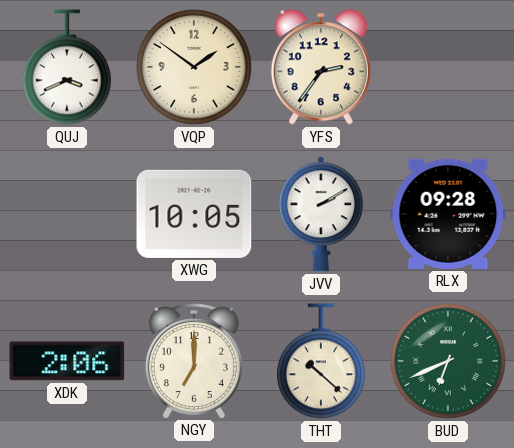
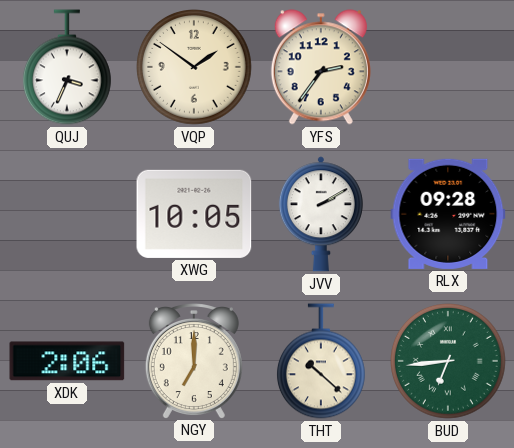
QUJ: 3:41 -> 3:34 (67, 67)
BUD: 6:41 -> 6:44 (449, 362)
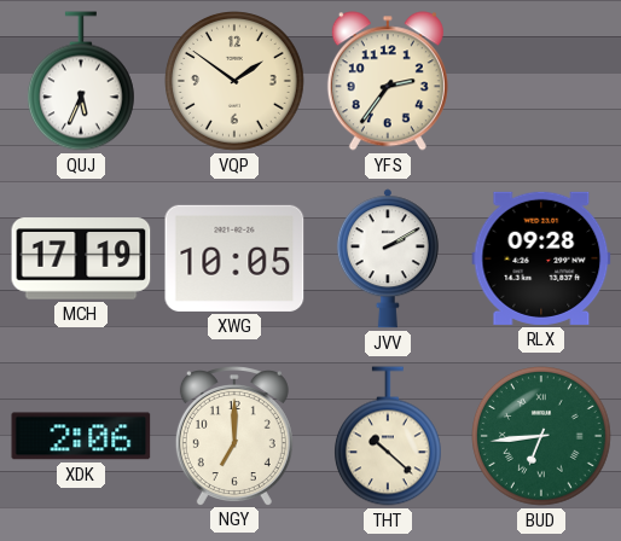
QUJ: 3:34 -> 5:34 (81, 81)
MCH: none -> 17:19 (81, 258)
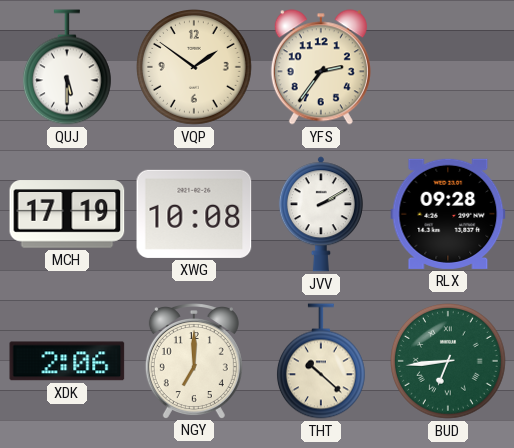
QUJ: 5:34 -> 5:30 (67, 67)
XWG: 10:05 -> 10:08 (194, 214)
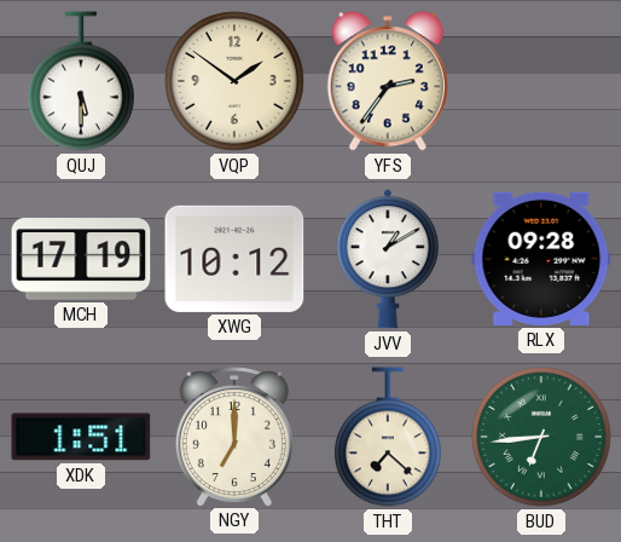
XWG: 10:08 -> 10:12 (234, 259)
JVV: 2:10 -> 1:10 (388, 259)
XDK: 2:06 -> 1:51 (81, 437)
THT: 10:22 -> 7:22 (388, 437)
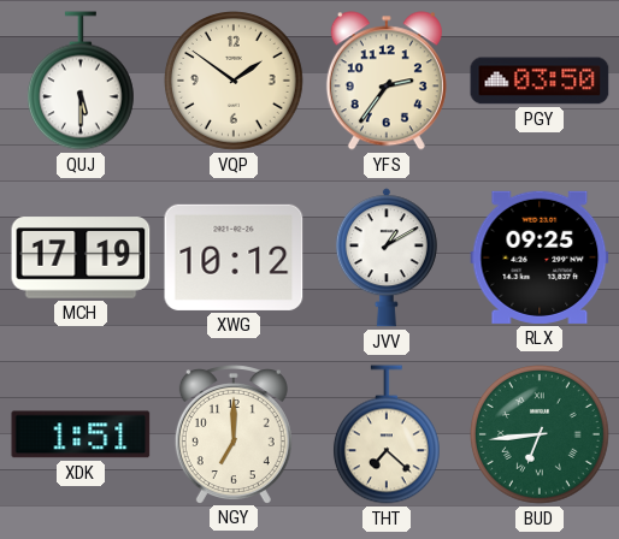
PGY: none -> 03:50 (540, 81)
RLX: 09:28 -> 09:25 (540, 257)
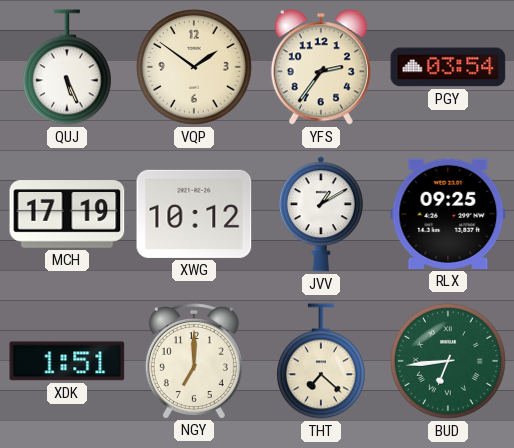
QUJ: 5:30 -> 5:26 (67, 67)
PGY: 03:50 -> 03:54 (448, 67)
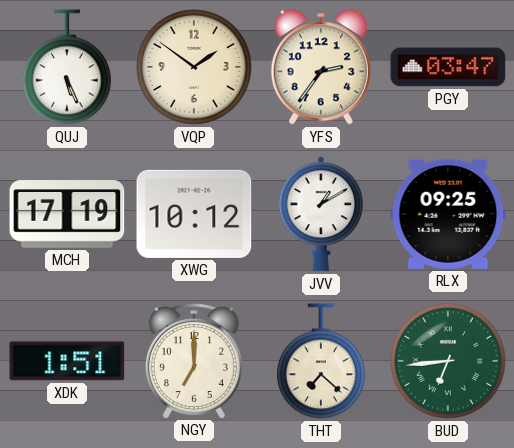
PGY: 03:54 -> 03:47 (448, 67)
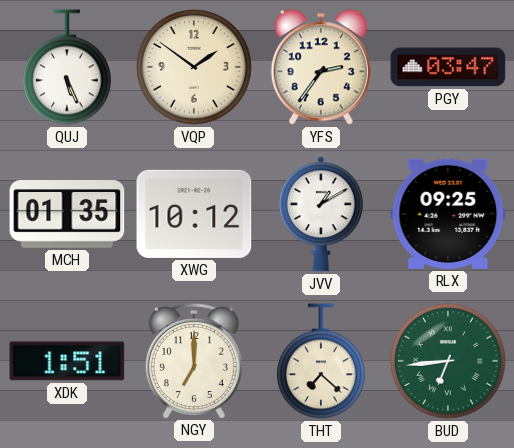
MCH: 17:19 -> 01:35 (67, 214)
